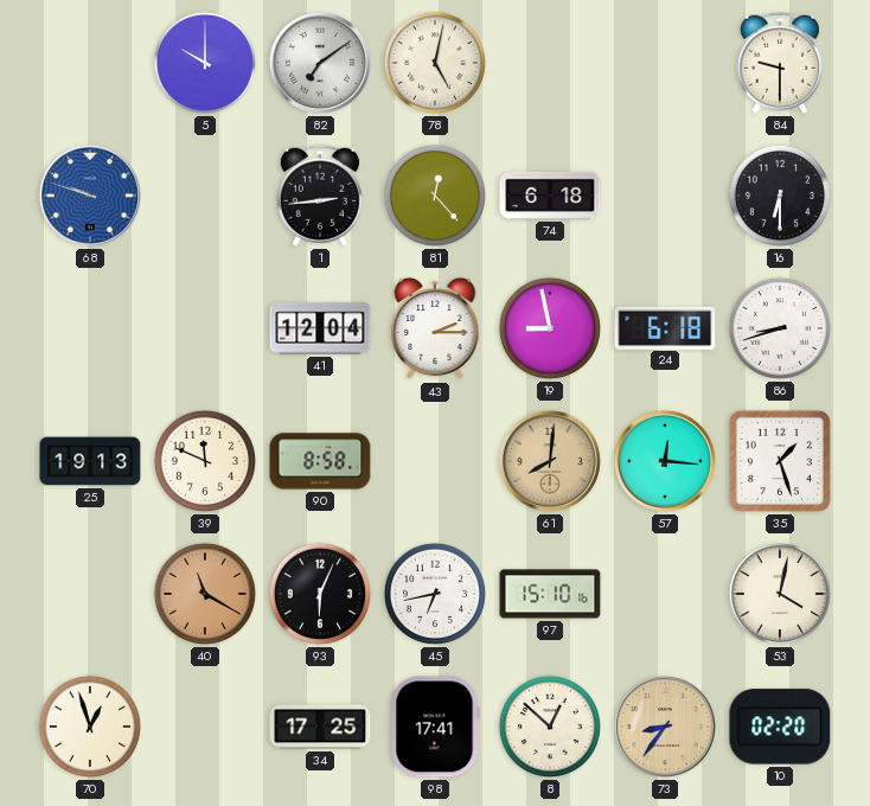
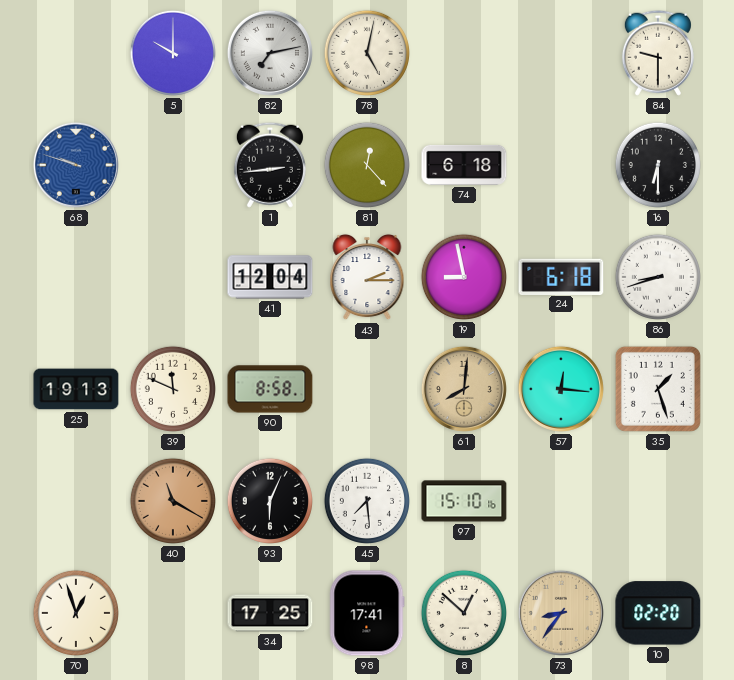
82: 7:09 -> 7:13 (270, 53)
45: 6:43 -> 7:29 (367, 501)
53: 4:02 -> none (780, 594)
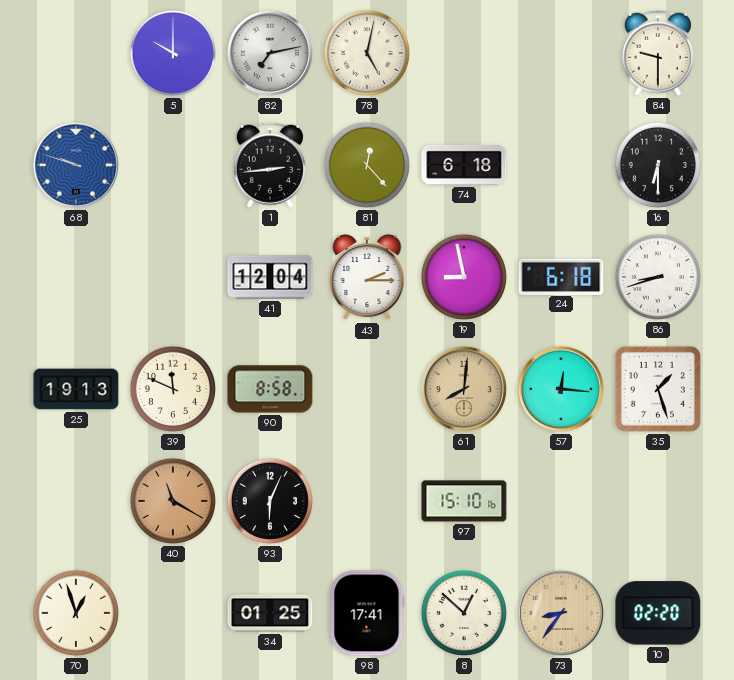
45: 7:29 -> none (367, 501)
34: 17:25 -> 01:25 (270, 613)
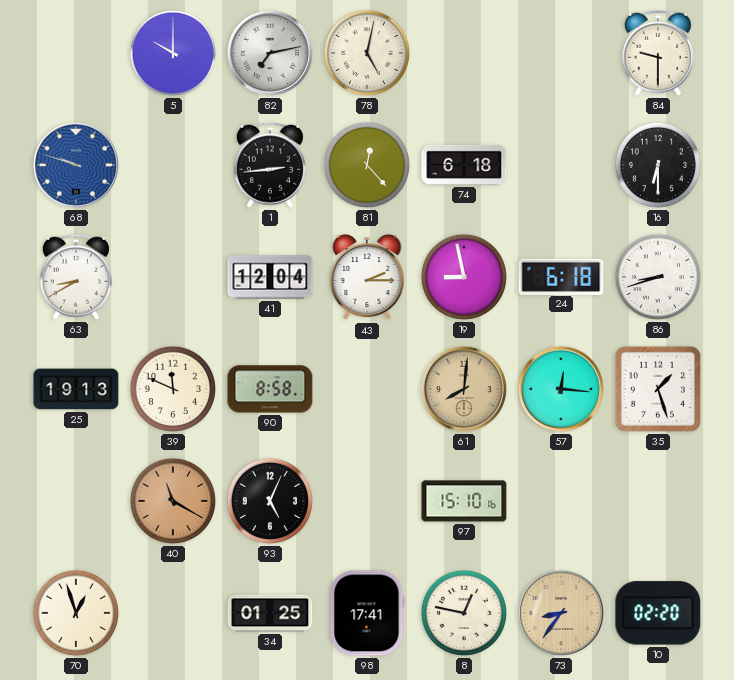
63: none -> 8:40 (76, 277)
93: 6:04 -> 5:04 (270, 501)
8: 12:52 -> 12:47 (464, 613)
